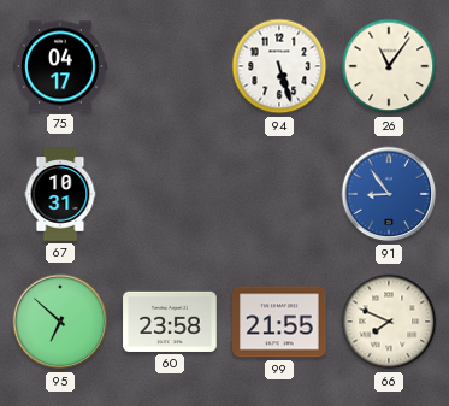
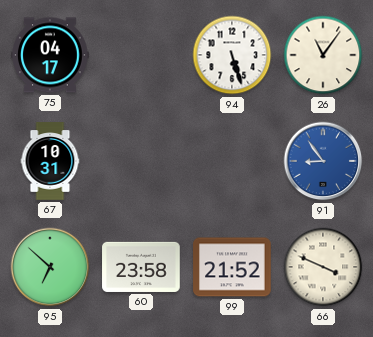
99: 21:55 -> 21:52 (232, 267)
66: 7:49 -> 3:49 (323, 267)
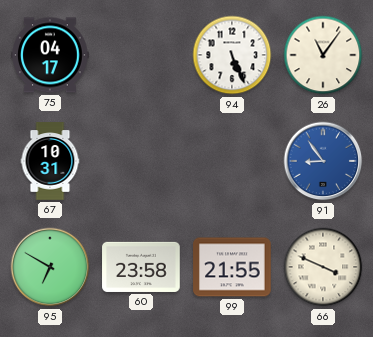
94: 5:27 -> 5:26 (232, 55)
95: 6:52 -> 6:50 (50, 267)
99: 21:52 -> 21:55 (232, 267)
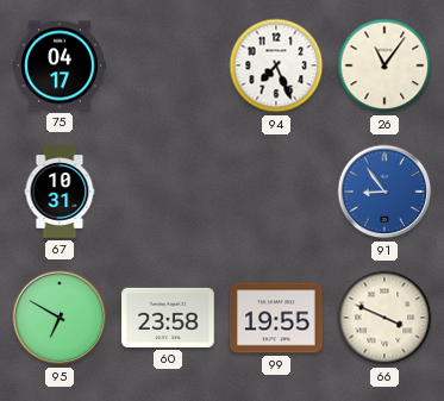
94: 5:26 -> 7:26 (276, 65)
99: 21:55 -> 19:55 (276, 318)
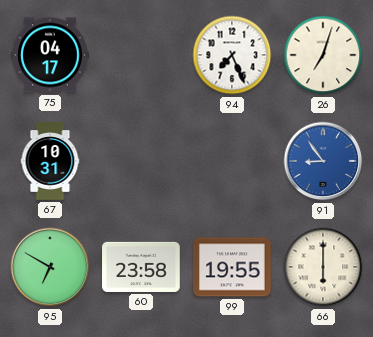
26: 11:06 -> 7:03 (323, 55)
66: 3:49 -> 6:00 (323, 267)
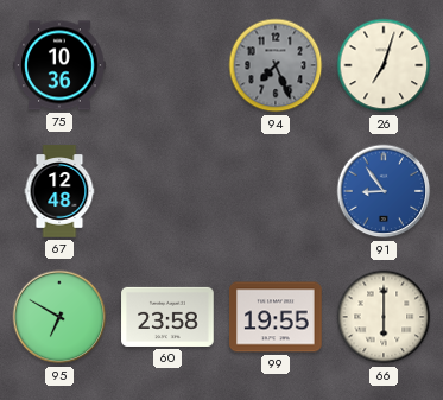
75: 04:17 -> 10:36 (59, 65)
94 dial: white -> grey (276, 65)
67: 10:31 -> 12:48 (59, 191)
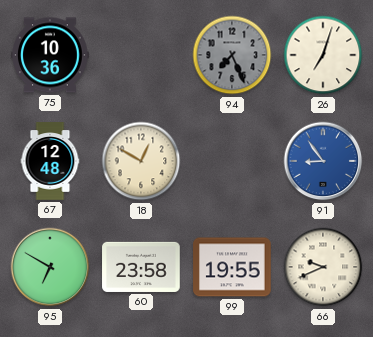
18: none -> 12:50 (141, 161)
66: 6:00 -> 9:41 (323, 267)
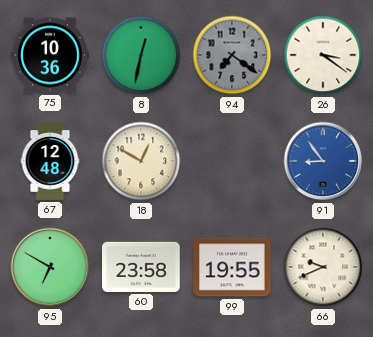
8: none -> 12:32 (141, 55)
94: 7:26 -> 7:21 (232, 55)
26: 7:03 -> 3:21 (323, 55)
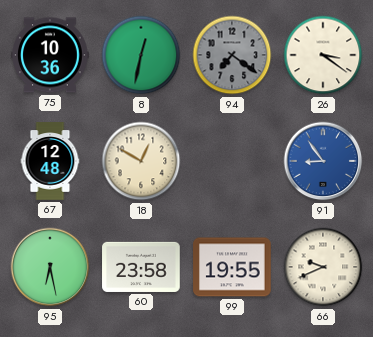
95: 6:50 -> 6:28 (50, 267)
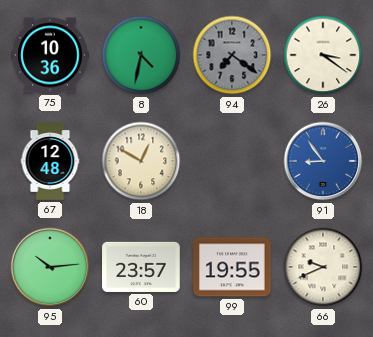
8: 12:32 -> 4:32 (141, 55)
95: 6:28 -> 10:14 (50, 267)
60: 23:58 -> 23:57 (141, 267)
